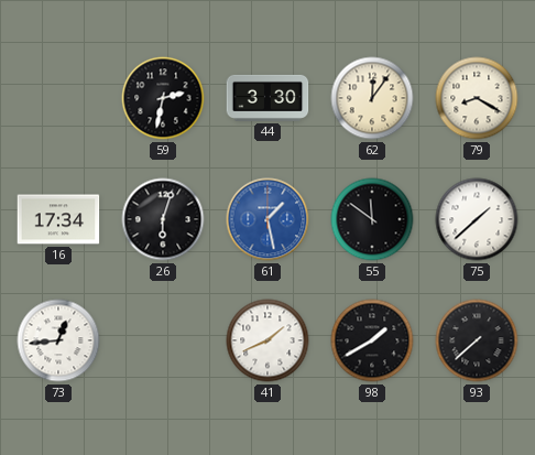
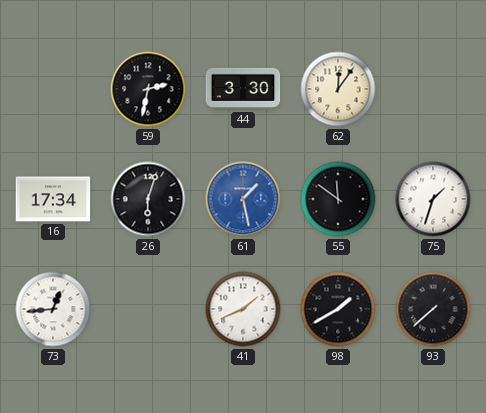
79: 8:20 -> none (477, 98)
75: 1:38 -> 1:33 (433, 199)
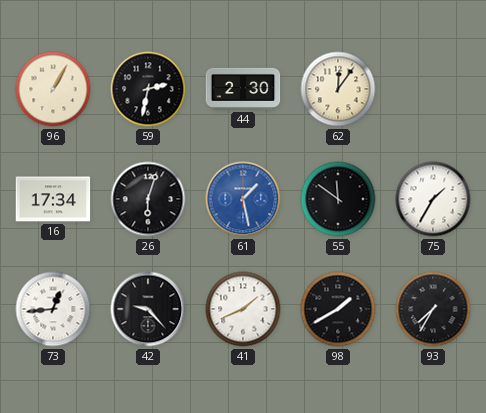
96: none -> 1:05 (53, 89)
44: 3:30 -> 2:30 (243, 89)
75: 1:33 -> 1:35 (433, 199)
42: none -> 9:23 (148, 309)
93: 7:38 -> 7:35 (433, 309)
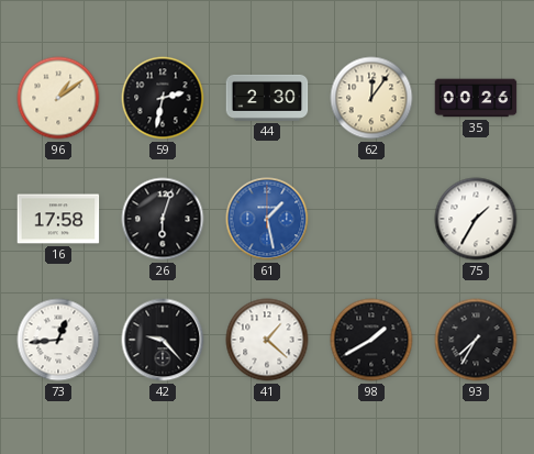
96: 1:05 -> 1:09 (58, 98)
35: none -> 00:26 (476, 98)
16: 17:34 -> 17:58 (58, 219)
55: 11:51 -> none (338, 199)
41: 1:41 -> 1:22 (267, 340)
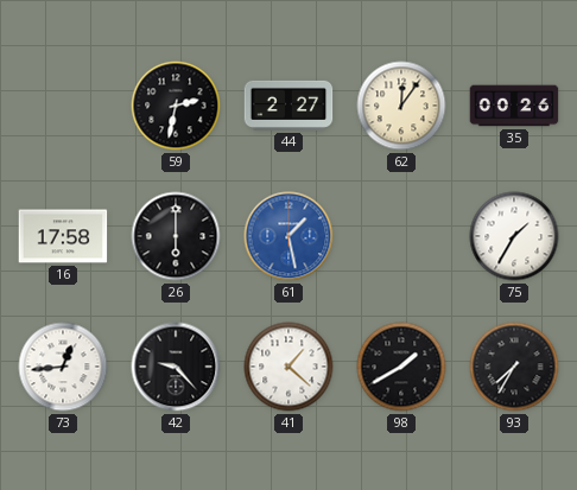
96: 1:09 -> none (58, 98)
44: 2:30 -> 2:27 (288, 106)
26: 6:03 -> 6:00 (176, 236)
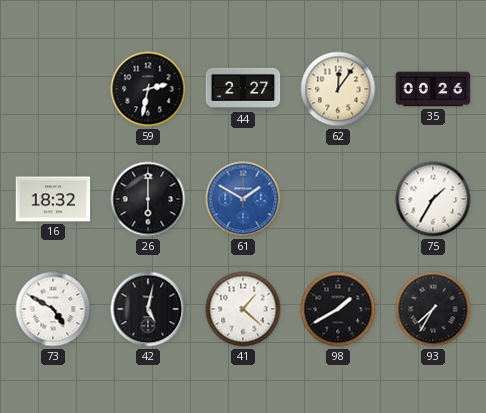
16: 17:58 -> 18:32 (53, 199)
61: 1:28 -> 1:50 (243, 199)
73: 12:44 -> 4:50 (53, 309)
42: 9:23 -> 5:02 (148, 309)
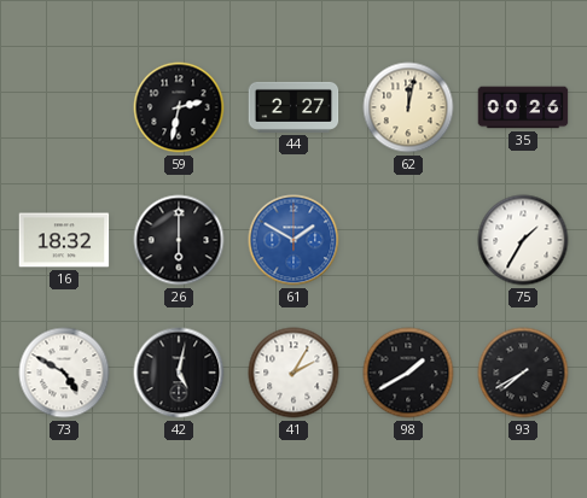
62: 12:06 -> 12:02 (408, 107)
41: 1:22 -> 2:05 (293, 373)
93: 7:35 -> 7:40 (523, 373)
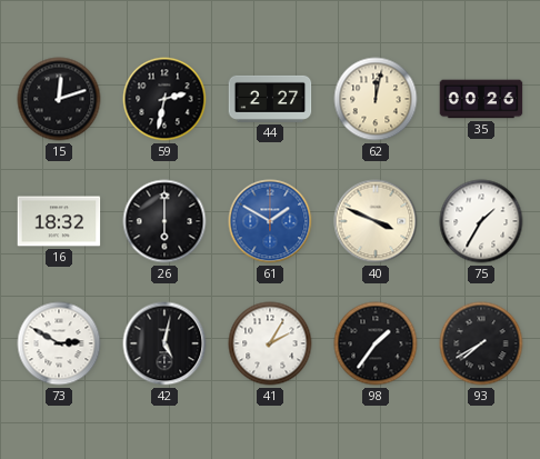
15: none -> 12:12 (59, 99)
40: none -> 3:49 (376, 221)
73: 4:50 -> 2:50 (59, 343)
98: 1:40 -> 1:36 (376, 343)
